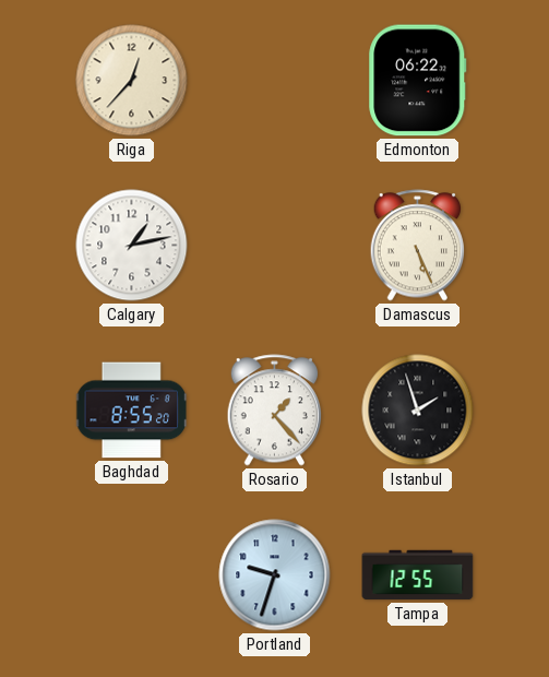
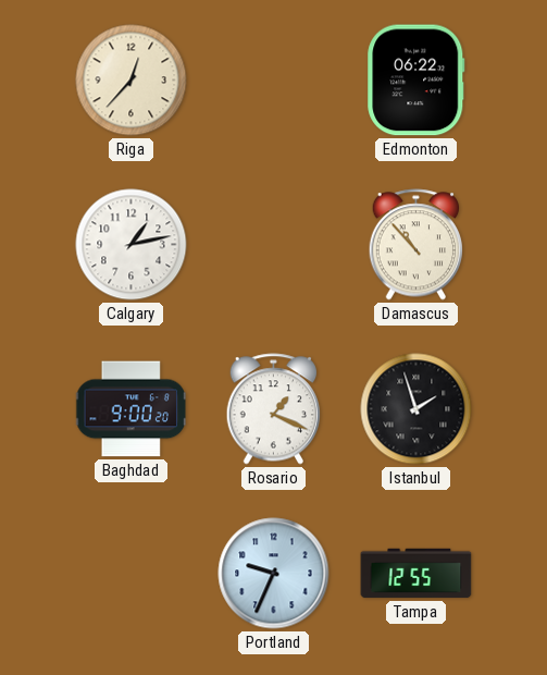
Damascus: 5:26 -> 10:53 (417, 245)
Baghdad: 8:55 -> 9:00 (132, 409)
Rosario: 1:23 -> 1:19 (274, 409)
Portland: 9:33 -> 9:34 (274, 574)
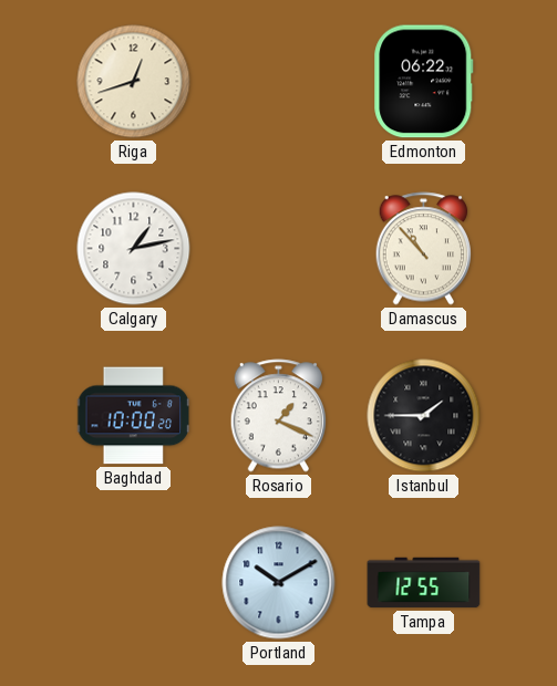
Riga: 12:37 -> 12:42 (134, 82)
Baghdad: 9:00 -> 10:00 (134, 416)
Istanbul: 1:57 -> 1:45 (424, 416)
Portland: 9:34 -> 10:10 (279, 583)
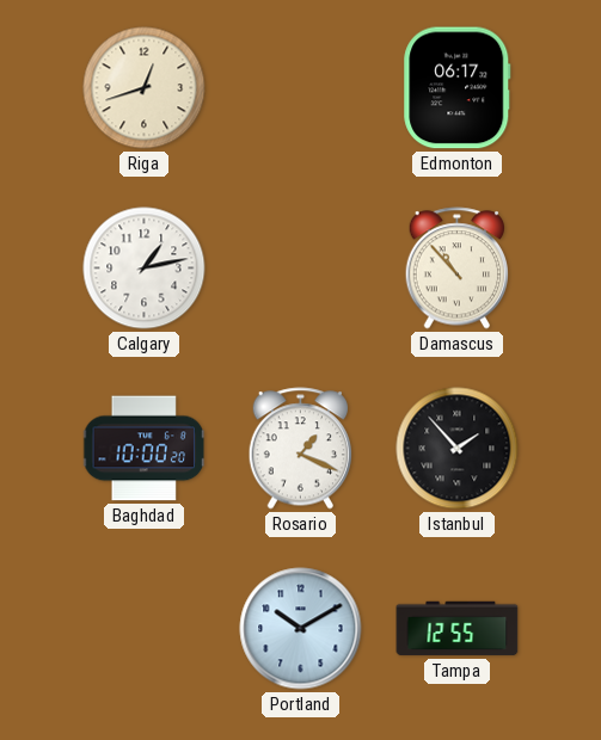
Edmonton: 06:22 -> 06:17 (458, 88)
Istanbul: 1:45 -> 1:53 (458, 449)
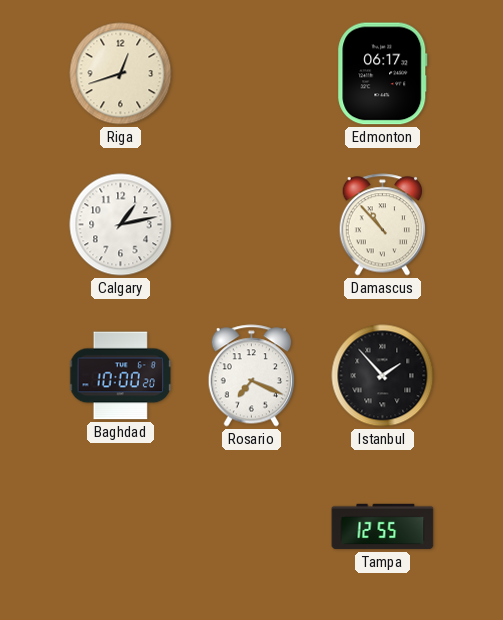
Rosario: 1:19 -> 7:19 (252, 376)
Portland: 10:10 -> none (301, 629)
